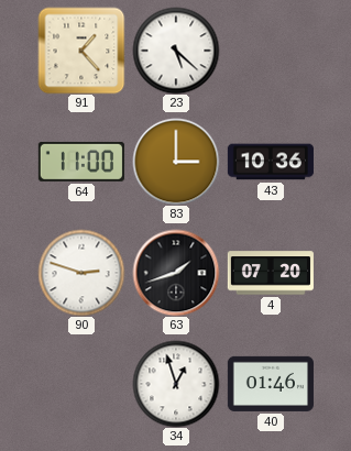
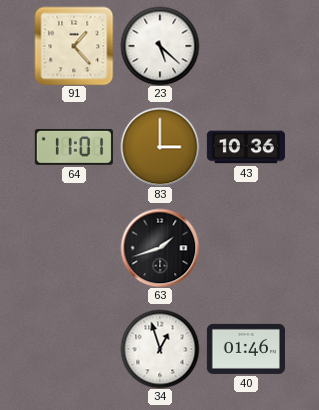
64: 11:00 -> 11:01 (74, 147)
90: 2:48 -> none (81, 273)
4: 07:20 -> none (271, 273)
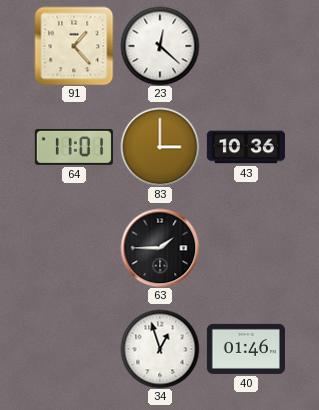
23: 5:22 -> 12:22 (160, 46)
63: 1:42 -> 1:45 (160, 248)
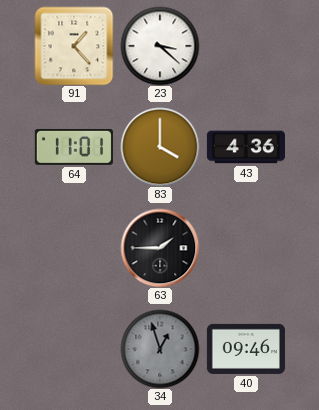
23: 12:22 -> 3:22 (160, 46)
83: 3:00 -> 4:00 (160, 147)
43: 10:36 -> 4:36 (246, 147)
34 dial: white -> grey (160, 349)
40: 01:46 -> 09:46 (246, 349)
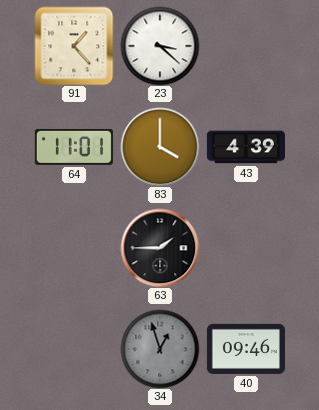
43: 4:36 -> 4:39 (246, 147)
